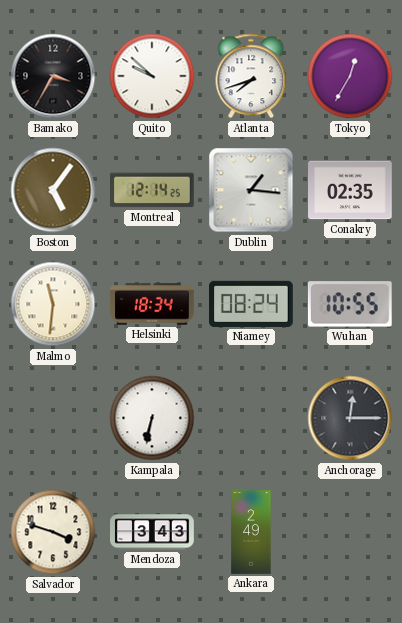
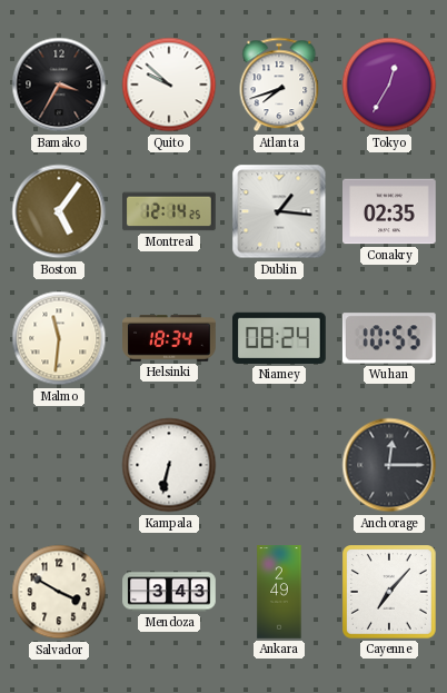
Salvador: 3:48 -> 3:50 (59, 592)
Cayenne: none -> 7:07 (390, 593)
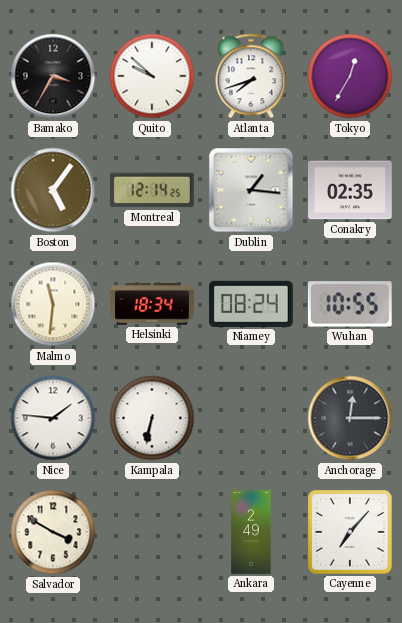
Nice: none -> 1:46 (53, 418)
Mendoza: 3:43 -> none (169, 592)
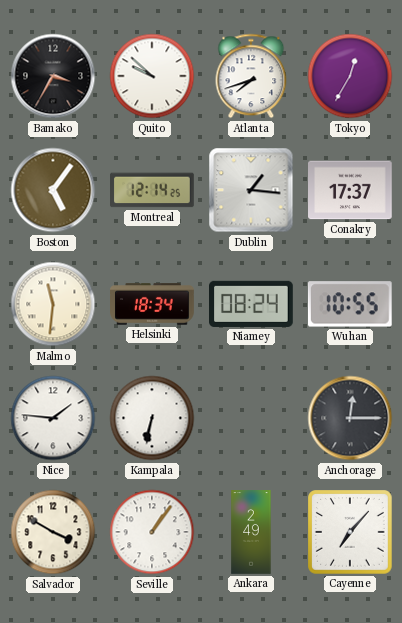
Conakry: 02:35 -> 17:37 (351, 190)
Seville: none -> 1:06 (152, 532)
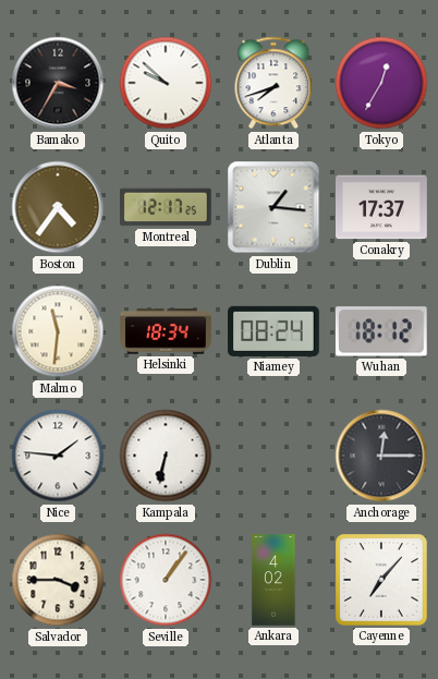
Boston: 5:06 -> 4:36 (58, 207)
Montreal: 12:14 -> 12:17 (167, 207)
Wuhan: 10:55 -> 18:12 (381, 331)
Salvador: 3:50 -> 3:45 (58, 580)
Ankara: 2:49 -> 4:02 (273, 580)
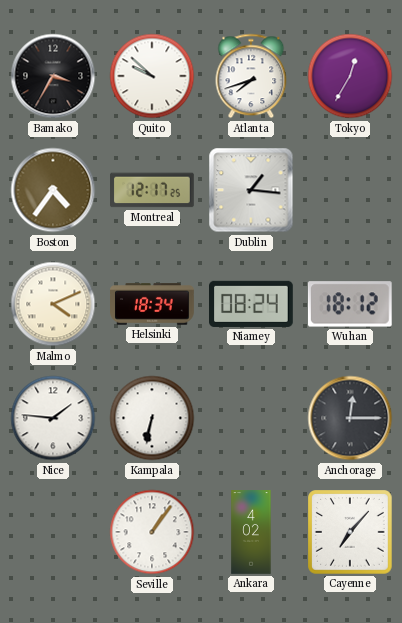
Conakry: 17:37 -> none (382, 207)
Malmo: 11:31 -> 4:11 (53, 304)
Salvador: 3:45 -> none (58, 580)
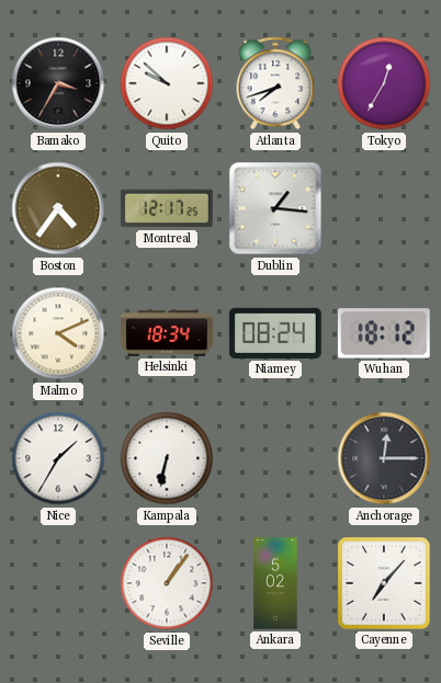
Nice: 1:46 -> 1:35 (58, 458)
Ankara: 4:02 -> 5:02 (275, 583)
